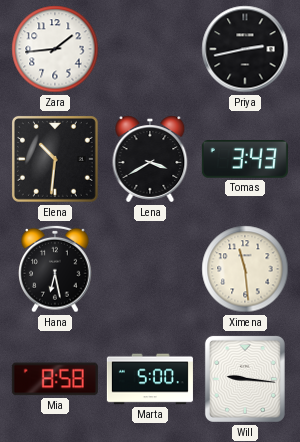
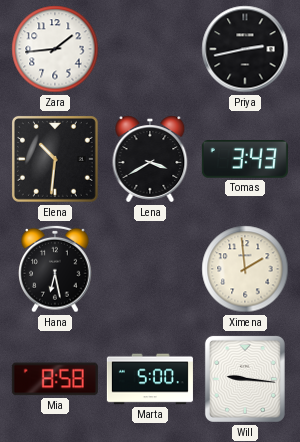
Ximena: 11:29 -> 1:59 (245, 269)
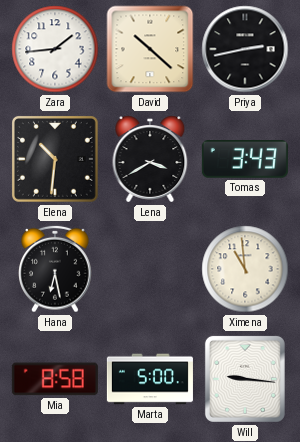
David: none -> 10:22 (150, 49)
Ximena: 1:59 -> 10:59 (245, 269)
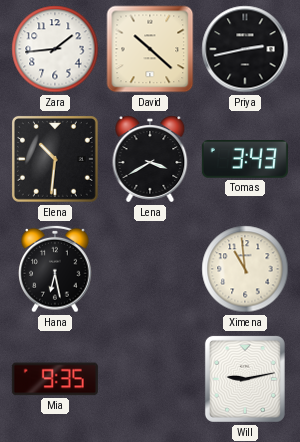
Mia: 8:58 -> 9:35 (55, 379)
Marta: 5:00 -> none (150, 379)
Will: 9:16 -> 9:13 (245, 379)
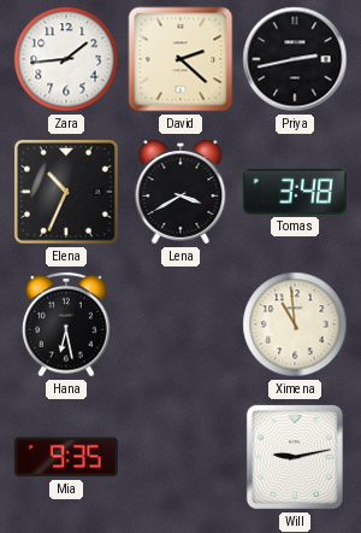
David: 10:22 -> 2:22 (180, 59)
Elena: 10:31 -> 10:34 (66, 192)
Tomas: 3:43 -> 3:48 (295, 193)
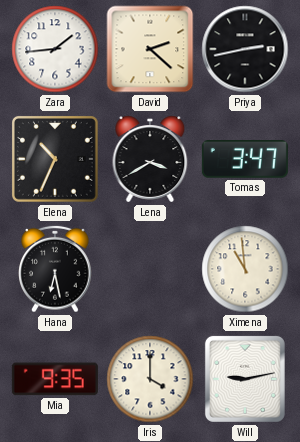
Tomas: 3:48 -> 3:47 (245, 160)
Iris: none -> 4:00 (150, 379)
